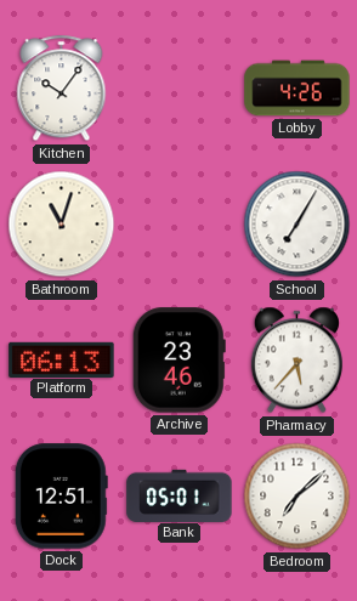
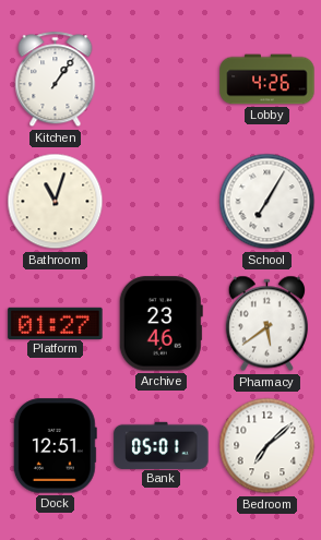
Kitchen: 10:06 -> 1:06 (56, 80)
Platform: 06:13 -> 01:27 (56, 323)
Pharmacy: 5:37 -> 5:39 (266, 324)
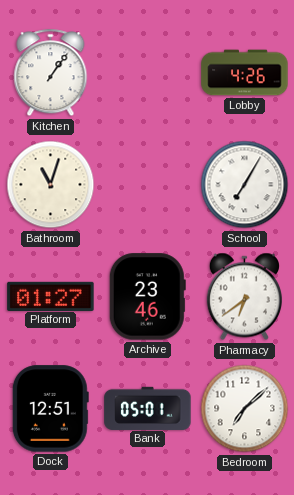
Pharmacy: 5:39 -> 6:39 (244, 297)
